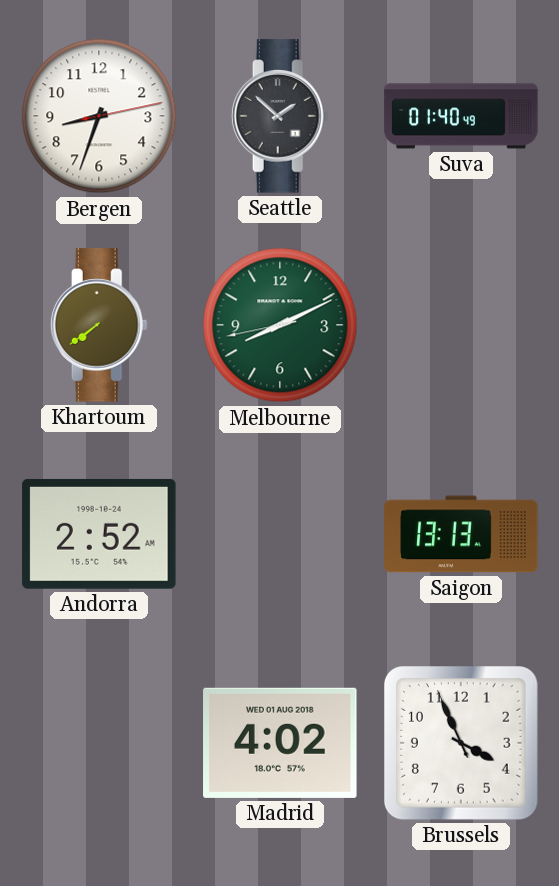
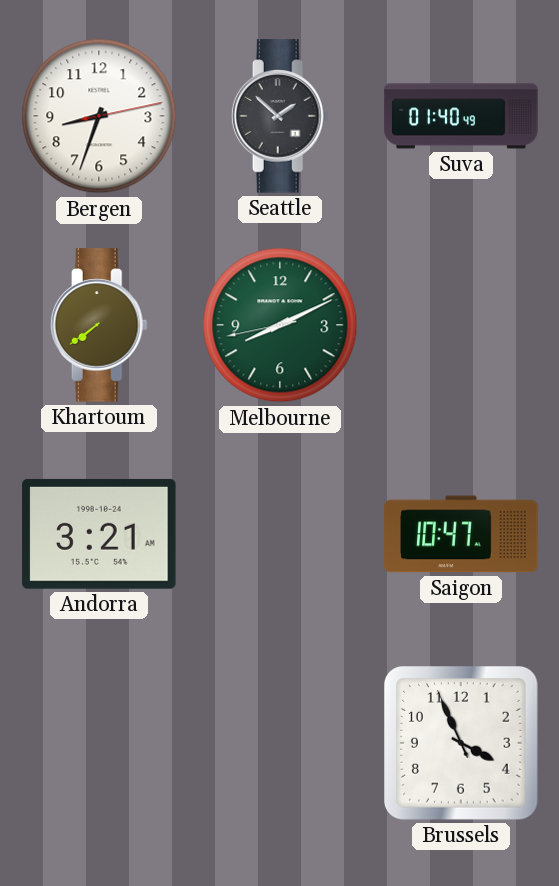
Andorra: 2:52 -> 3:21 (99, 534)
Saigon: 13:13 -> 10:47 (461, 534)
Madrid: 4:02 -> none (280, 743)
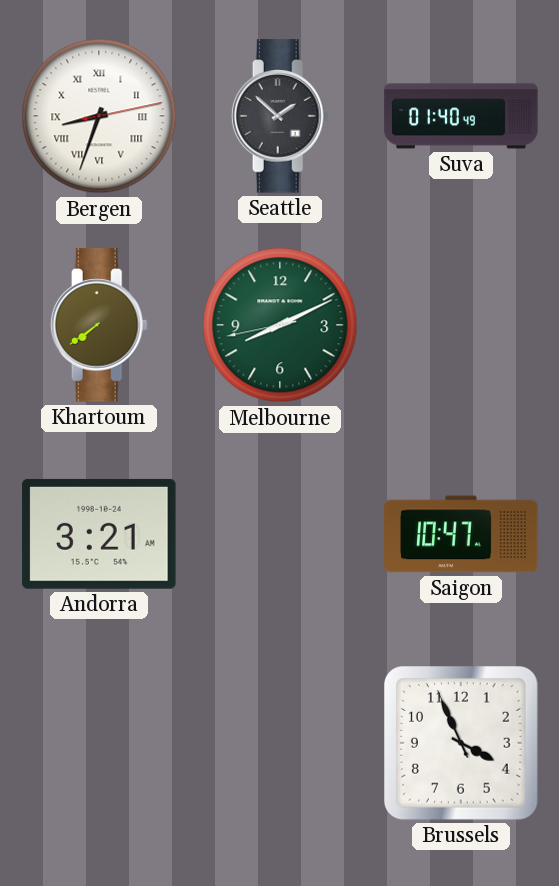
Bergen numerals: Arabic -> Roman (99, 116)
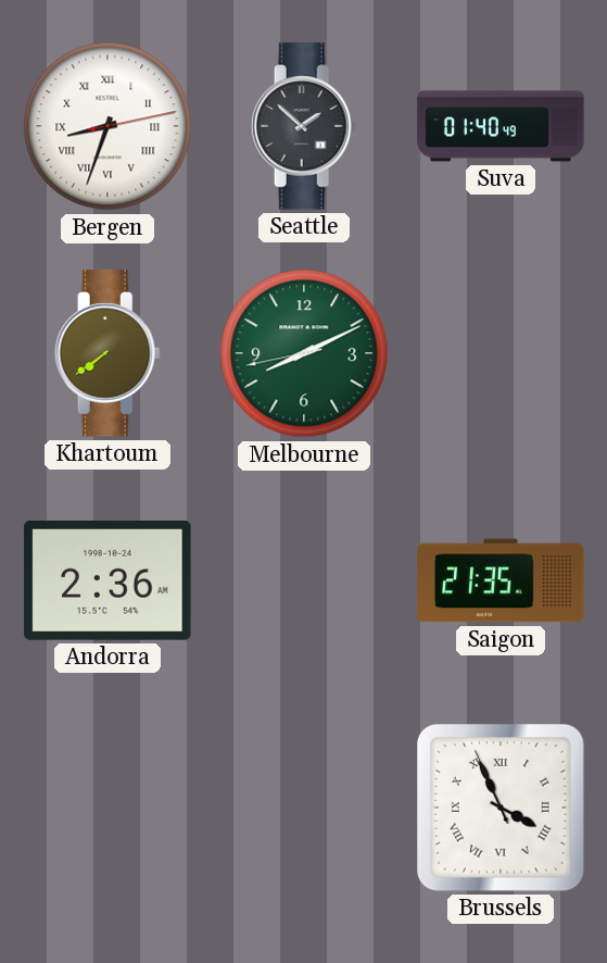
Andorra: 3:21 -> 2:36 (108, 580)
Saigon: 10:47 -> 21:35 (501, 580)
Brussels numerals: Arabic -> Roman (502, 809)
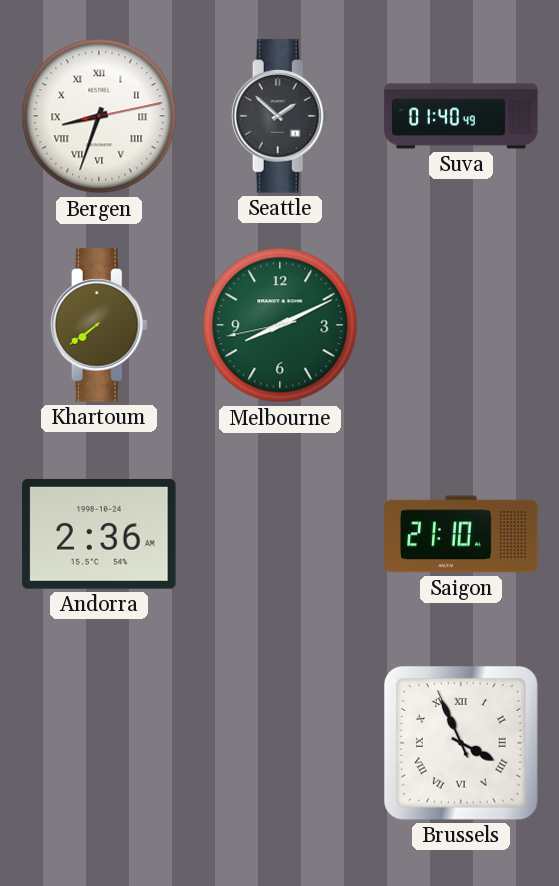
Saigon: 21:35 -> 21:10 (461, 534)
